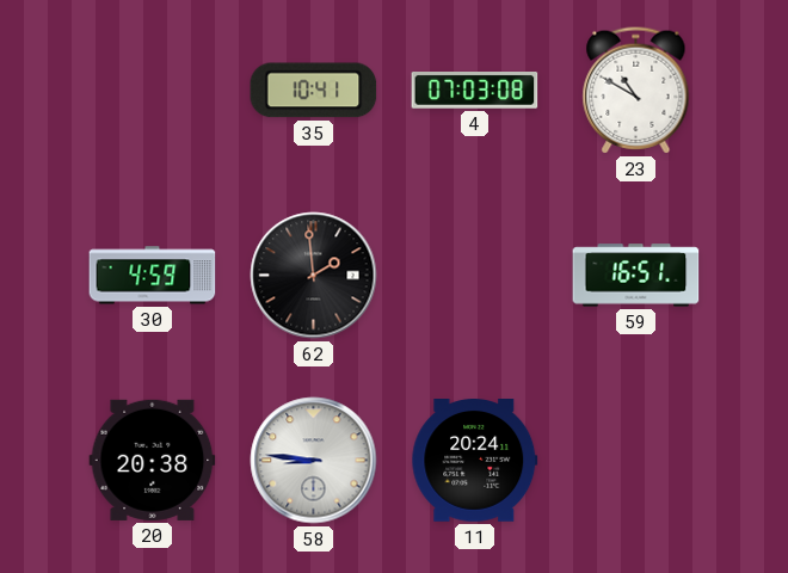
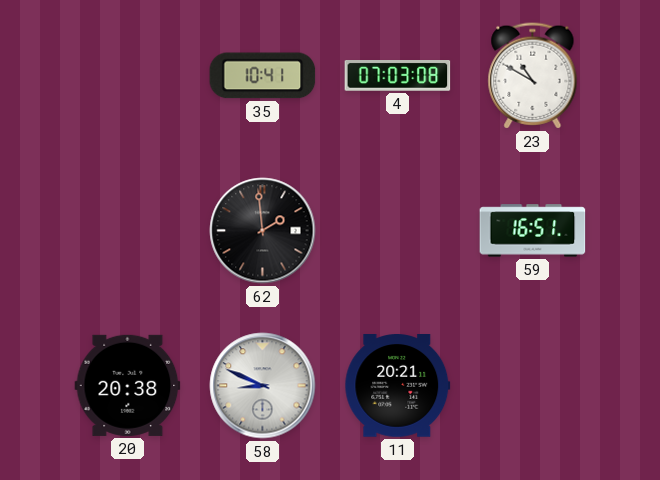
30: 4:59 -> none (153, 276)
58: 8:46 -> 8:49 (263, 386)
11: 20:24 -> 20:21 (398, 386)
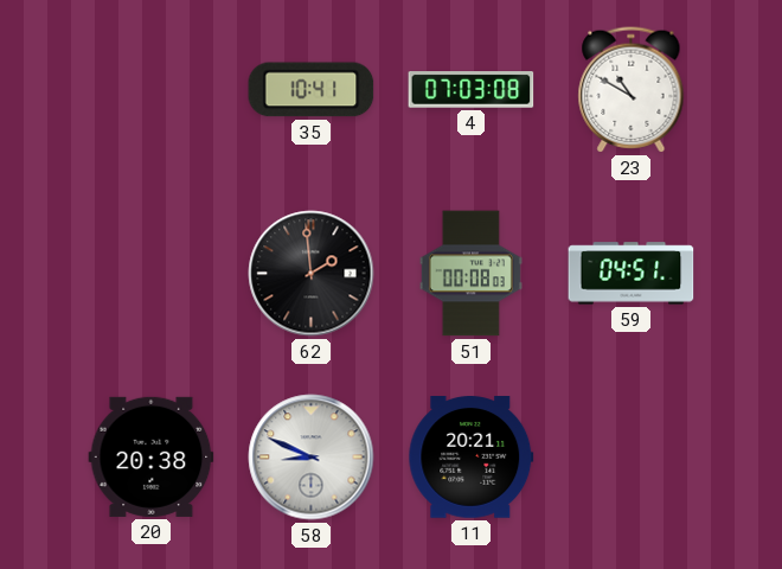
51: none -> 00:08 (470, 274)
59: 16:51 -> 04:51 (632, 274)
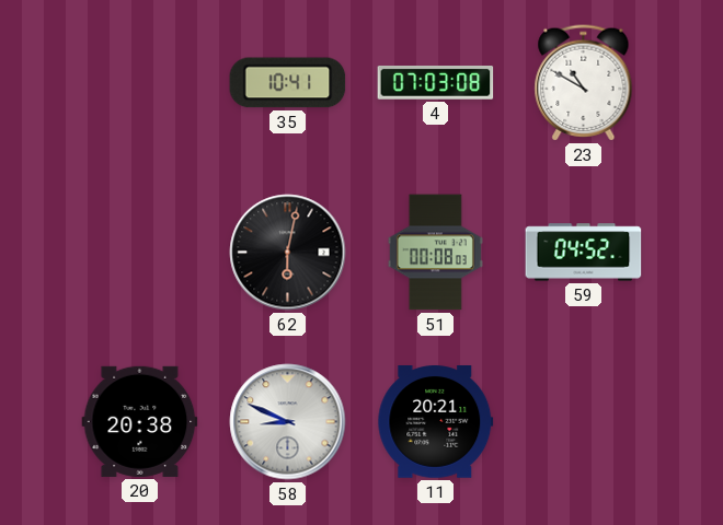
62: 1:59 -> 6:02 (288, 253)
59: 04:51 -> 04:52 (584, 253)
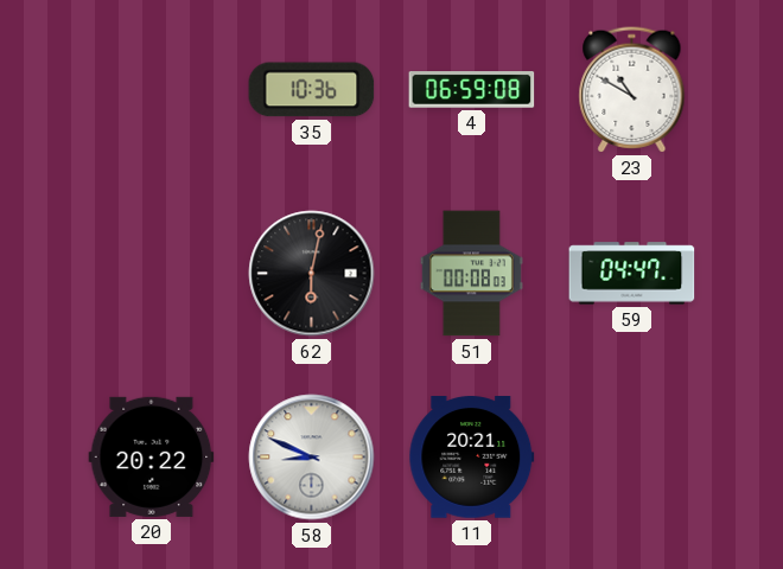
35: 10:41 -> 10:36 (312, 90)
4: 07:03 -> 06:59 (472, 90)
59: 04:52 -> 04:47 (632, 274)
20: 20:38 -> 20:22 (152, 456)
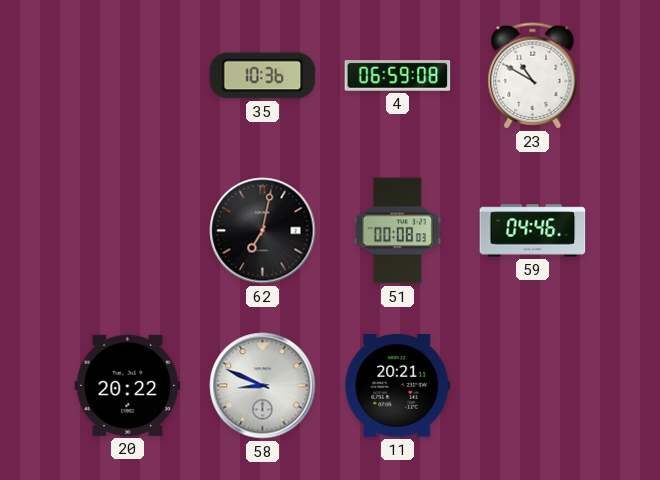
62: 6:02 -> 7:02 (263, 231)
59: 04:47 -> 04:46 (533, 231)
